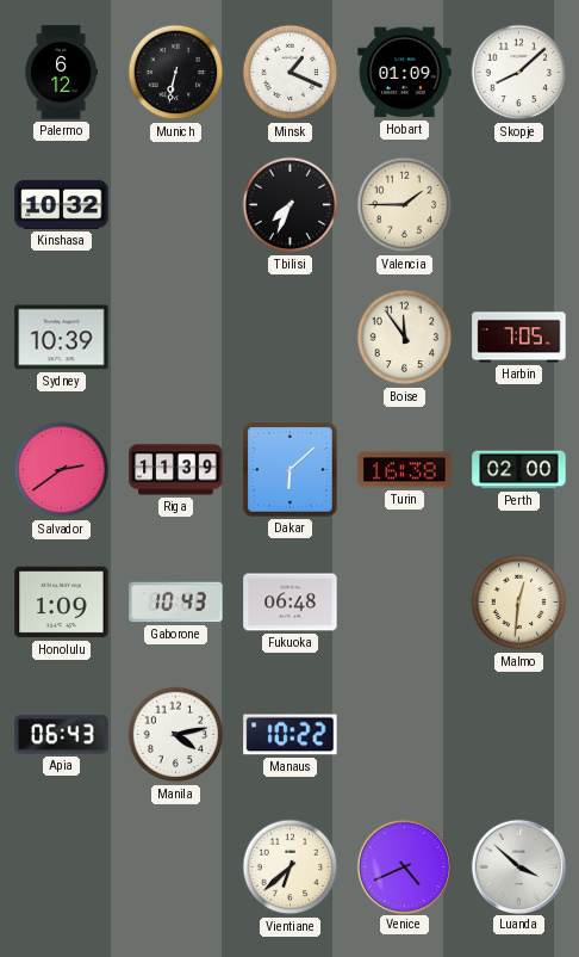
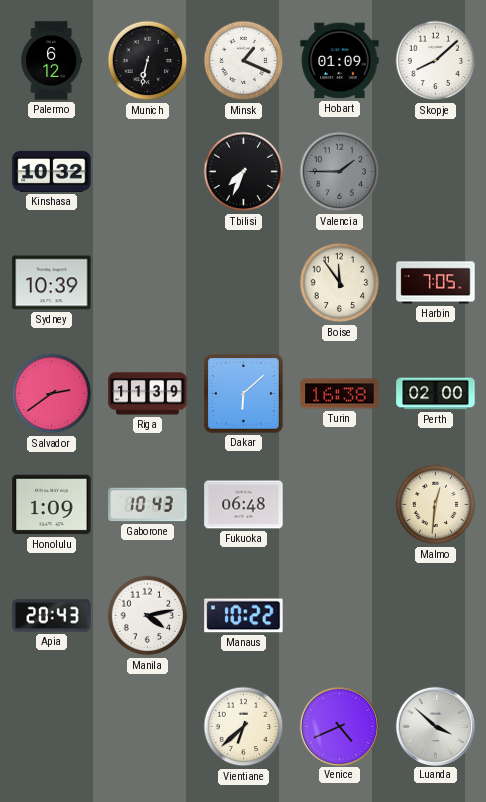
Valencia dial: cream -> grey (340, 172)
Apia: 06:43 -> 20:43 (52, 616)
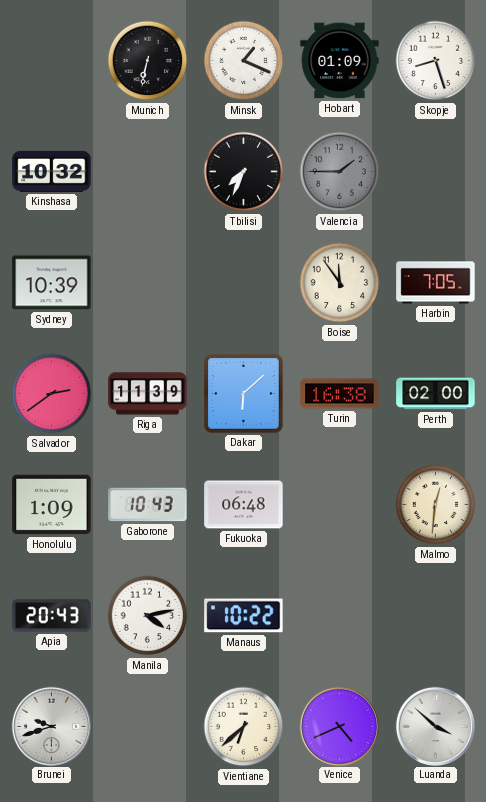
Palermo: 6:12 -> none (52, 61)
Skopje: 8:08 -> 8:27 (436, 61)
Brunei: none -> 9:42 (51, 726)
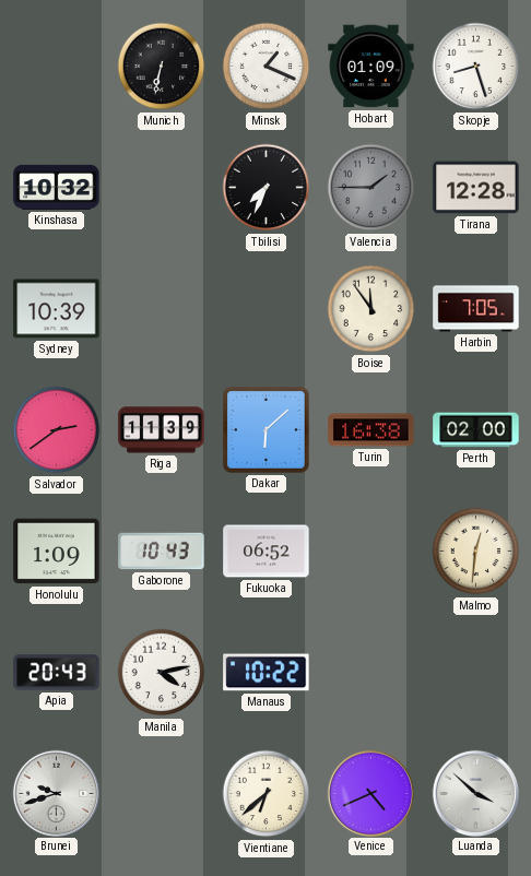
Tirana: none -> 12:28 (476, 188)
Fukuoka: 06:48 -> 06:52 (267, 552)
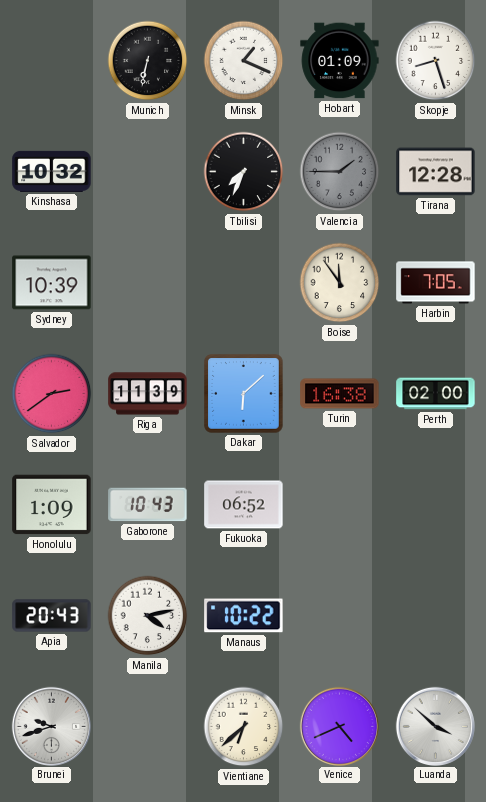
Malmo: 12:31 -> none (476, 552)
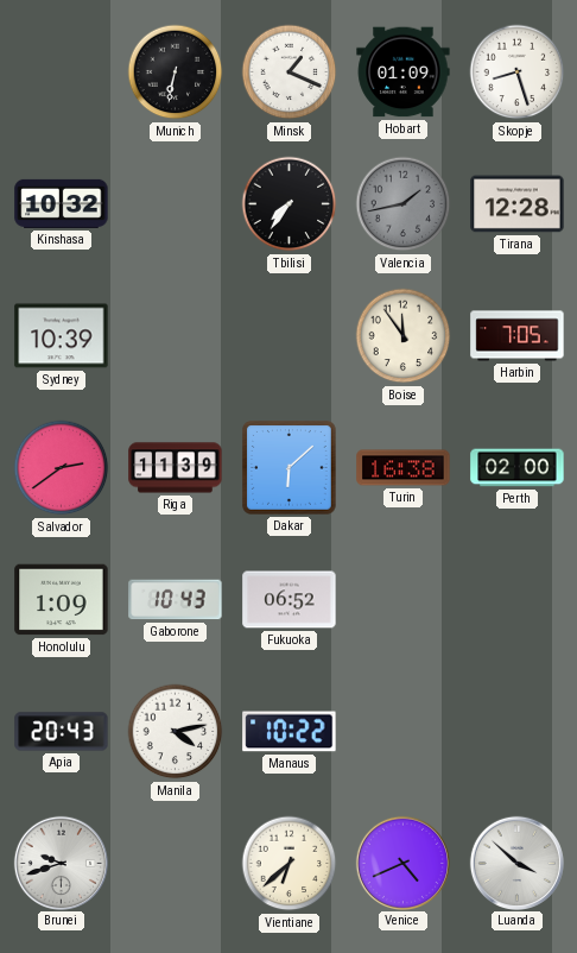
Tbilisi: 7:34 -> 7:36 (290, 204)
Valencia: 1:45 -> 1:43 (404, 204)
